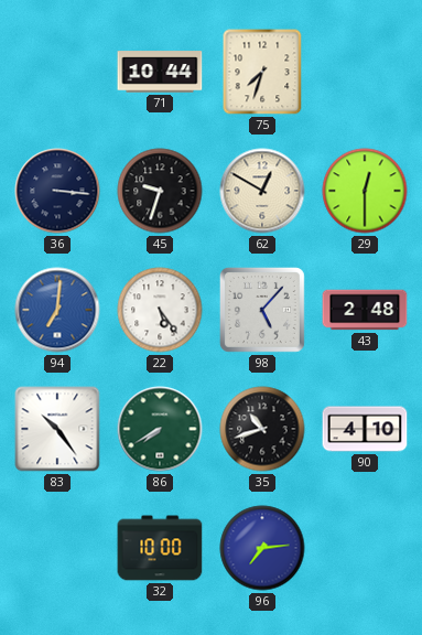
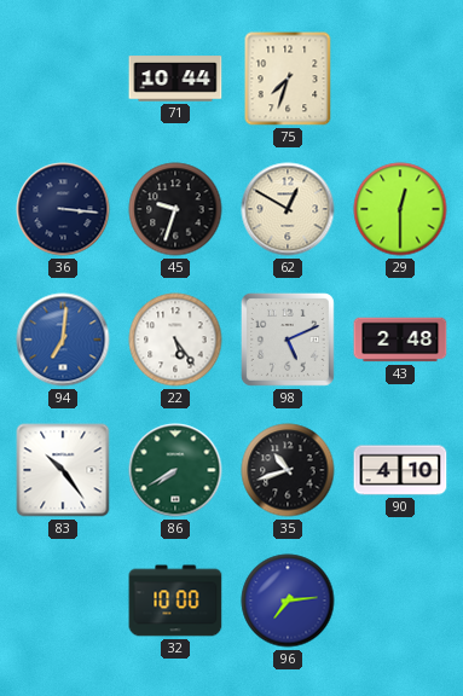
98: 5:07 -> 5:11 (288, 340)
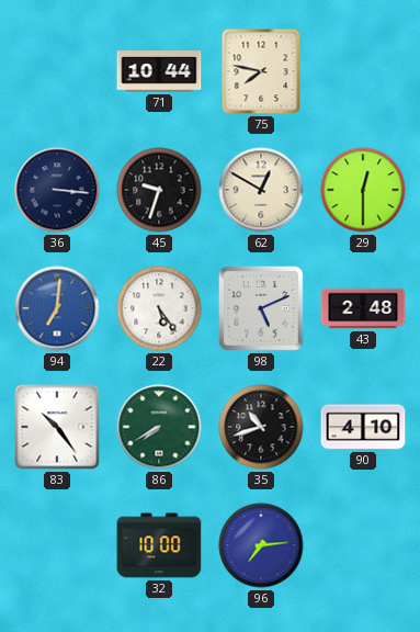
75: 7:33 -> 7:47 (261, 71)
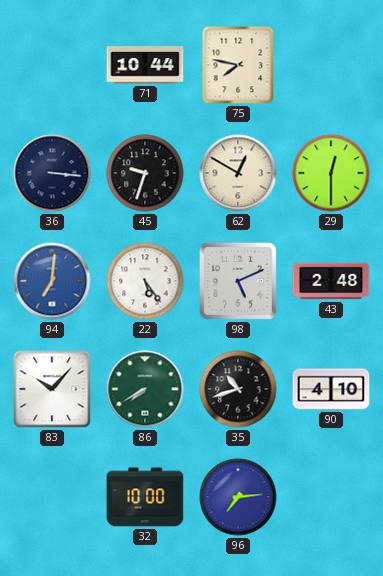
83: 10:24 -> 10:07 (52, 389)
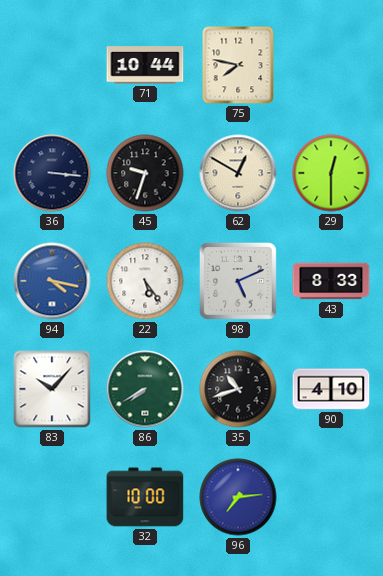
94: 7:01 -> 4:17 (52, 281)
43: 2:48 -> 8:33 (331, 281)
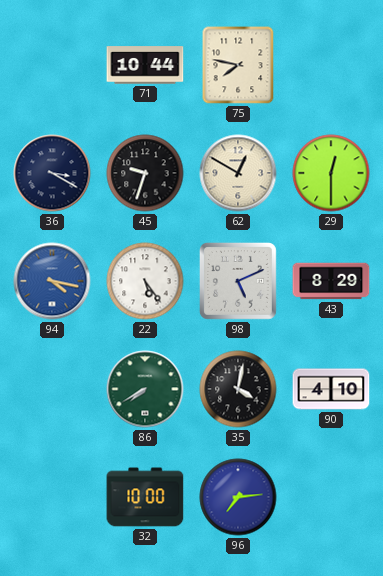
36: 3:16 -> 3:20 (52, 173)
43: 8:33 -> 8:29 (331, 281)
83: 10:07 -> none (52, 389)
35: 10:42 -> 4:02 (238, 389)
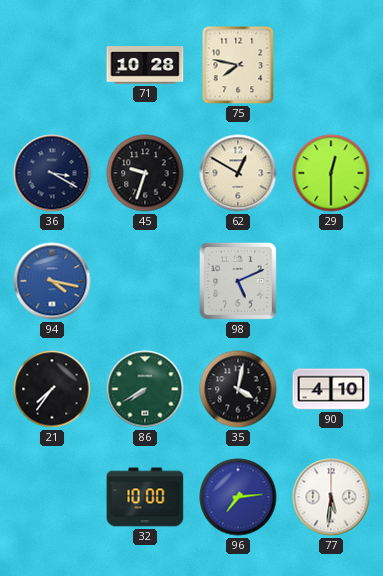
71: 10:44 -> 10:28 (145, 65)
22: 5:24 -> none (145, 281)
43: 8:29 -> none (331, 281)
21: none -> 7:36 (52, 389)
77: none -> 5:31 (331, 497)
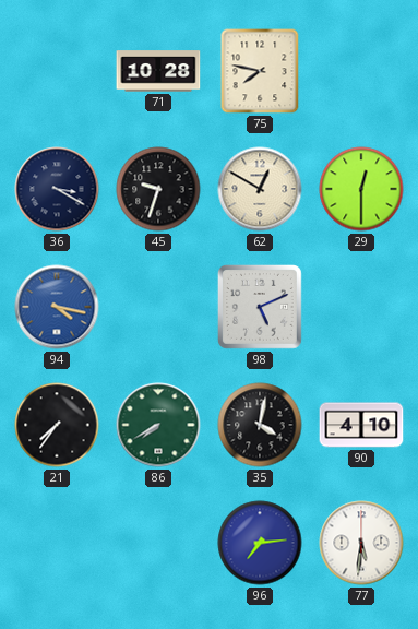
32: 10:00 -> none (145, 497)
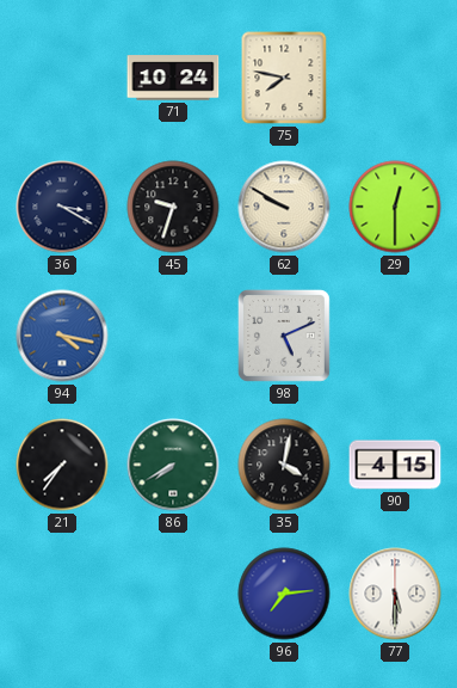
71: 10:28 -> 10:24 (173, 78)
62: 12:50 -> 9:50 (284, 207)
90: 4:10 -> 4:15 (395, 465)
77: 5:31 -> 5:30 (395, 594)
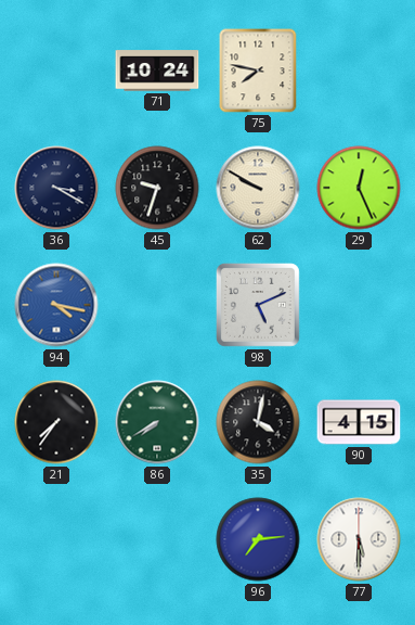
29: 12:30 -> 12:26 (359, 188)
